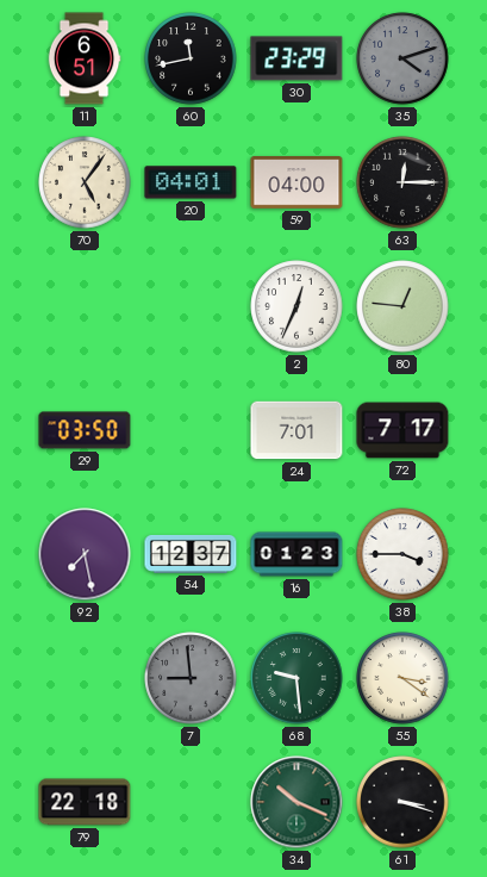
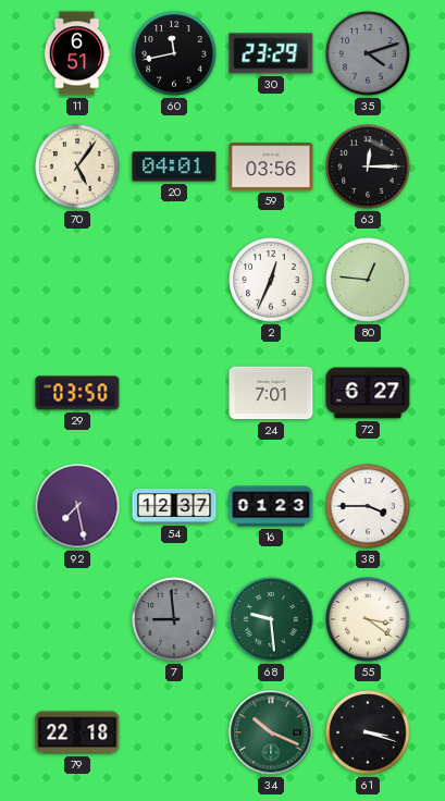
59: 04:00 -> 03:56 (271, 167)
72: 7:17 -> 6:27 (368, 393)
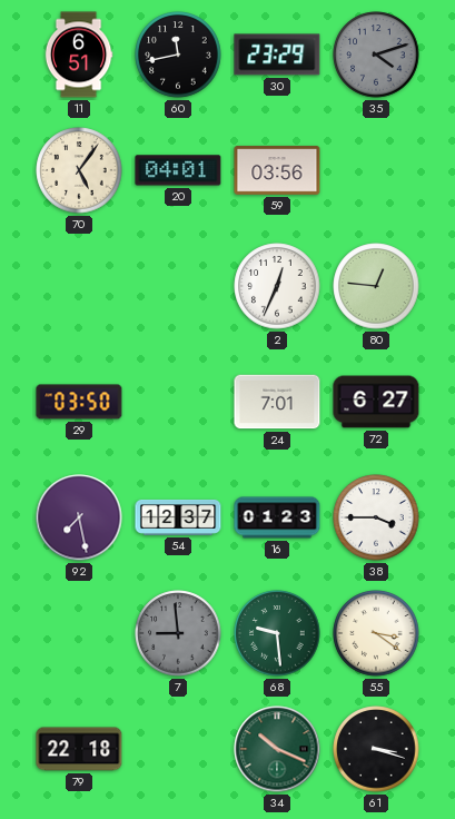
63: 12:15 -> none (368, 167)
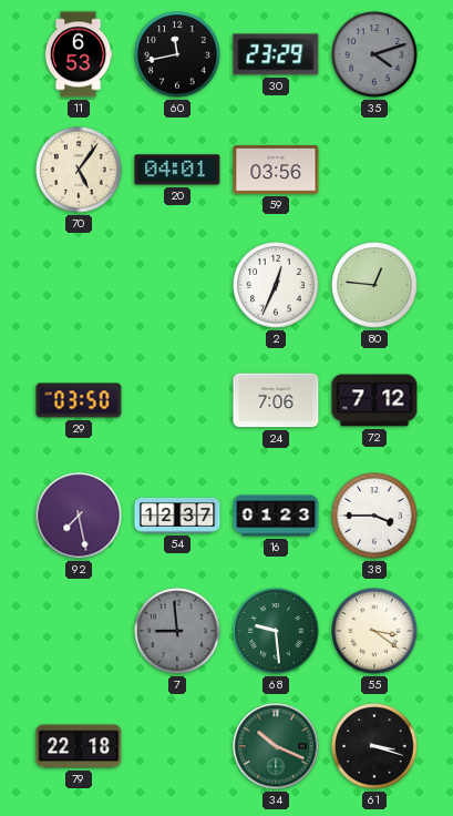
11: 6:51 -> 6:53 (79, 54)
24: 7:01 -> 7:06 (276, 400)
72: 6:27 -> 7:12 (374, 400)
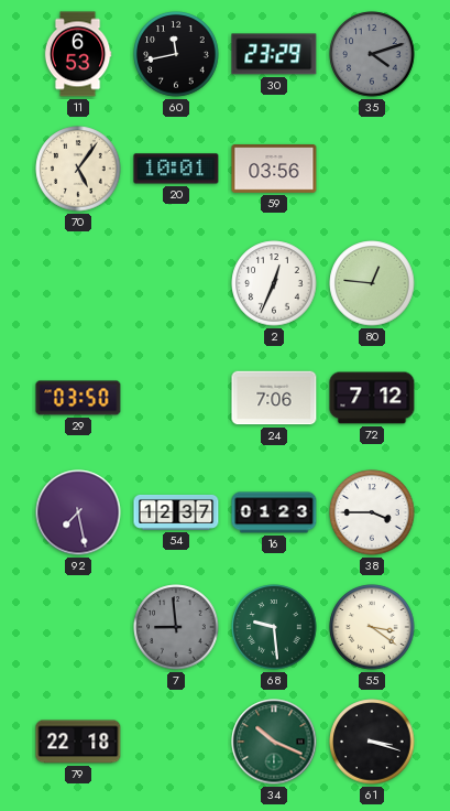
20: 04:01 -> 10:01 (176, 169)
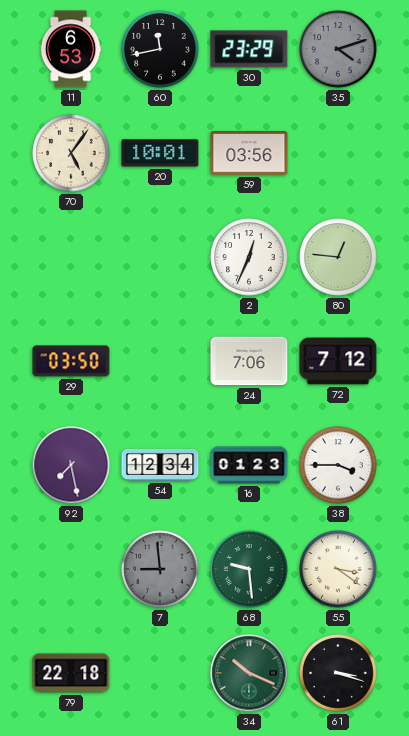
54: 12:37 -> 12:34 (160, 465)
